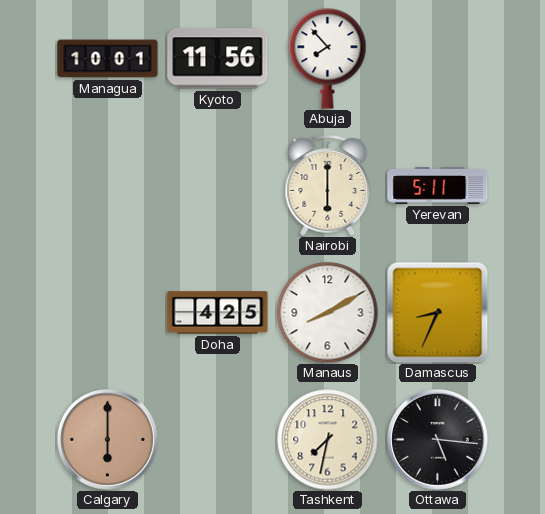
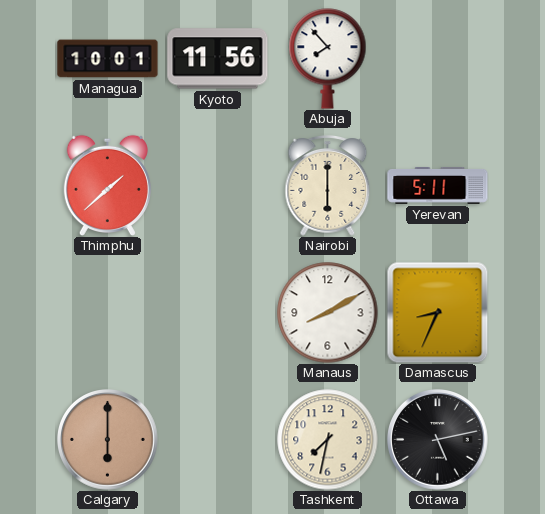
Thimphu: none -> 1:38 (107, 185)
Doha: 4:25 -> none (218, 313)
Ottawa: 5:16 -> 5:13 (438, 440)
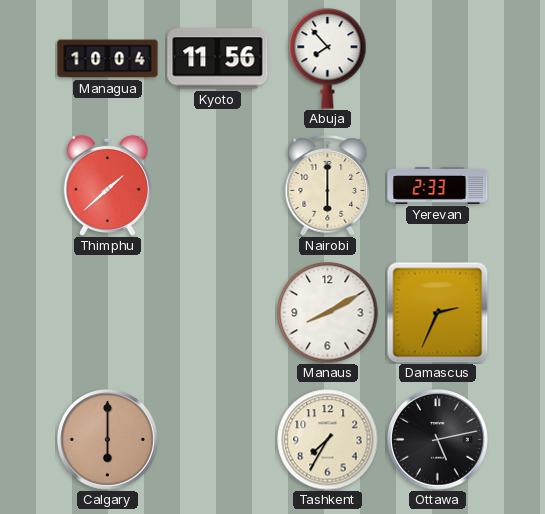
Managua: 10:01 -> 10:04 (108, 59)
Yerevan: 5:11 -> 2:33 (438, 186)
Damascus: 8:34 -> 2:34 (437, 312)
Tashkent: 7:32 -> 7:35 (328, 440)
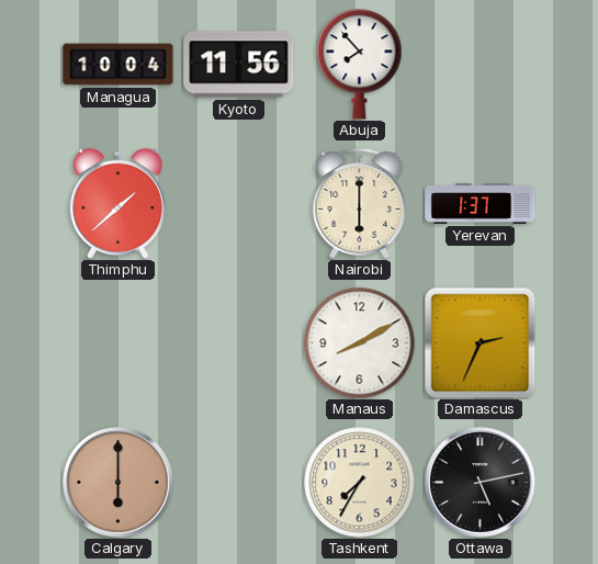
Yerevan: 2:33 -> 1:37 (481, 204)
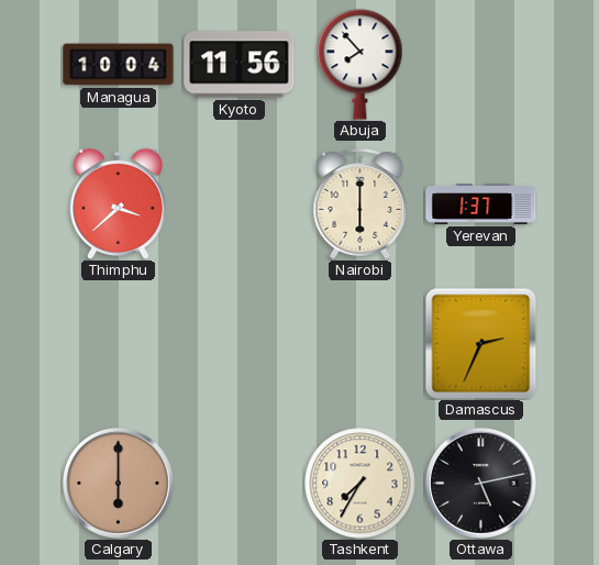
Thimphu: 1:38 -> 3:38 (118, 203)
Manaus: 8:10 -> none (360, 343)
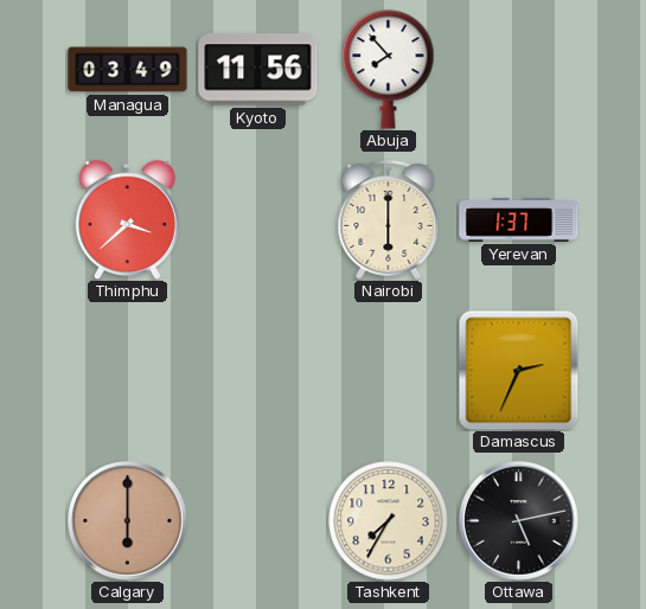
Managua: 10:04 -> 03:49 (128, 70)
